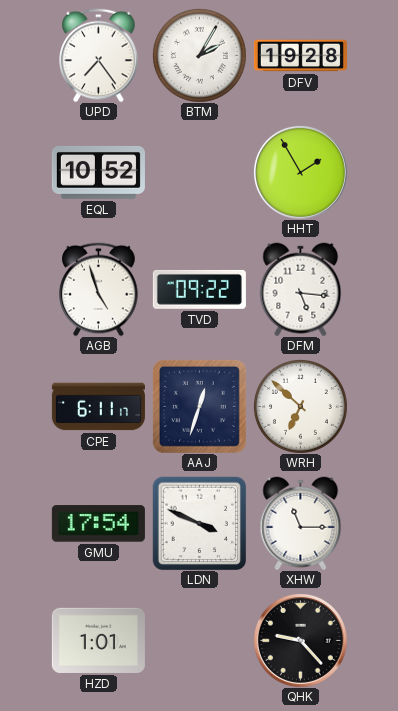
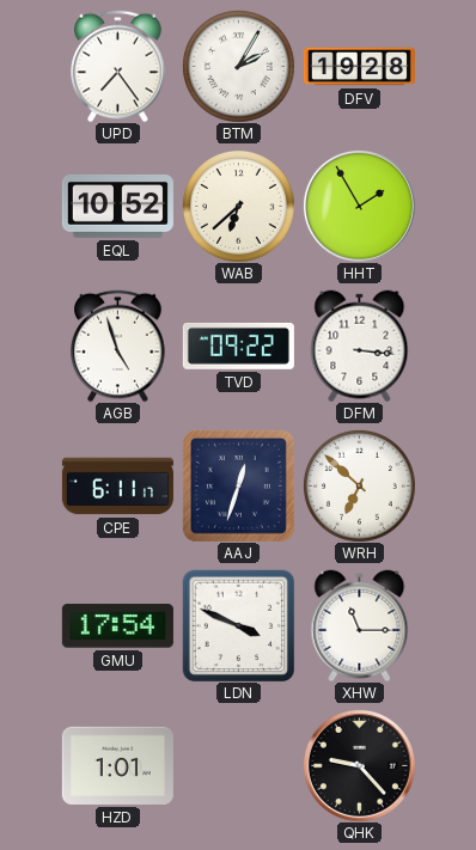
WAB: none -> 6:38 (238, 206)
DFM: 5:16 -> 3:16 (360, 345)
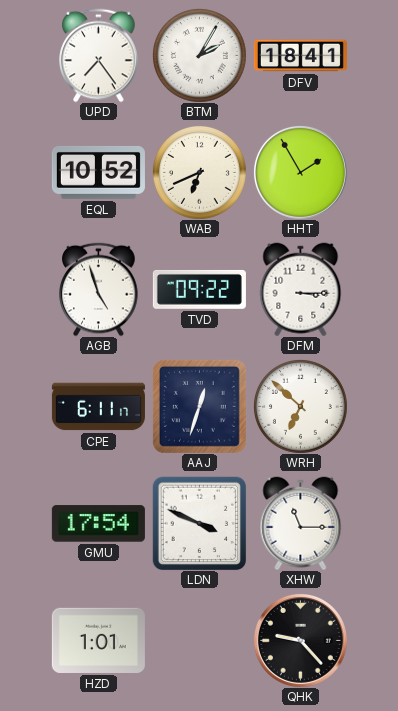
DFV: 19:28 -> 18:41 (300, 56)
WAB: 6:38 -> 6:41 (199, 172)
DFM: 3:16 -> 3:15 (301, 289)
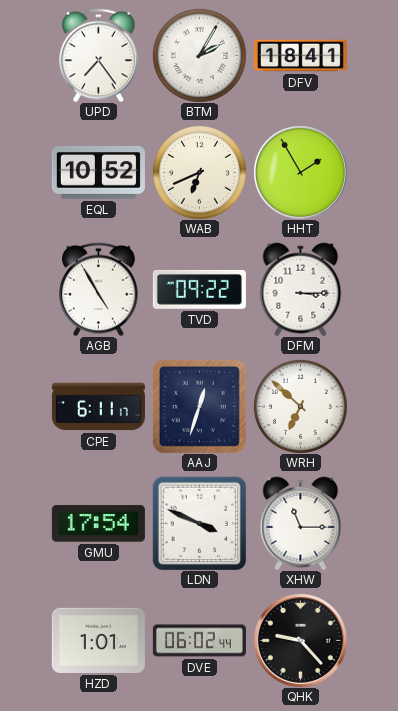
AGB: 4:57 -> 4:55 (99, 289)
DVE: none -> 06:02 (199, 641)
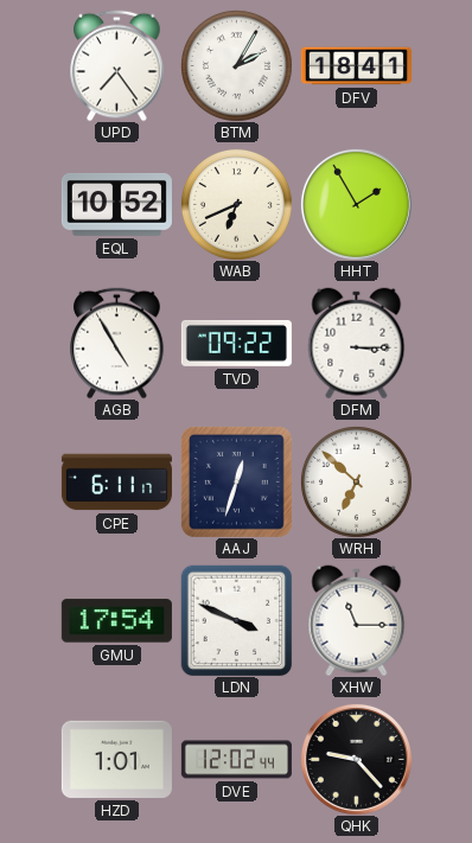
DVE: 06:02 -> 12:02 (236, 760)
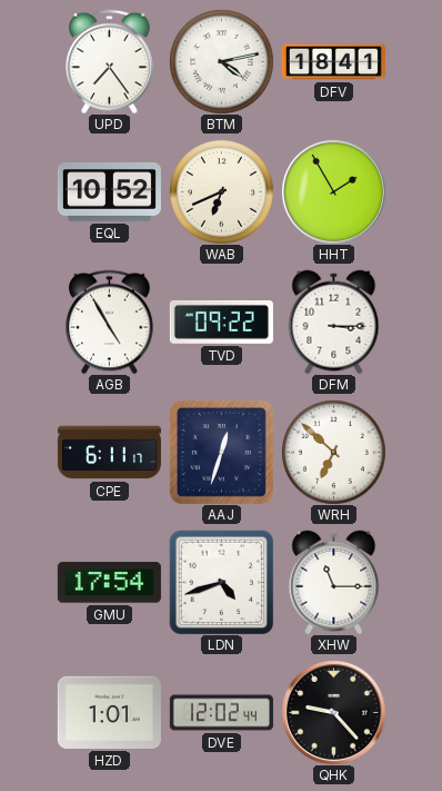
BTM: 2:05 -> 4:13 (221, 61)
LDN: 3:49 -> 4:42 (221, 582)
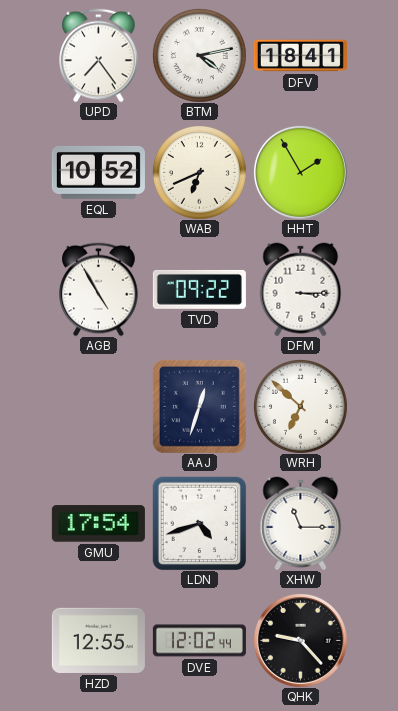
CPE: 6:11 -> none (109, 453)
HZD: 1:01 -> 12:55 (98, 640)
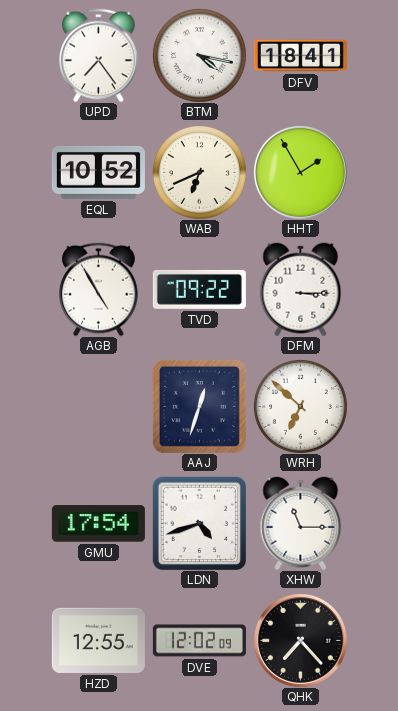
BTM: 4:13 -> 4:17 (199, 55)
DVE: 12:02:44 -> 12:02:09 (199, 641)
QHK: 9:23 -> 7:23 (300, 640)
